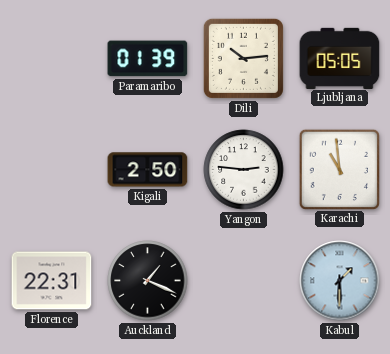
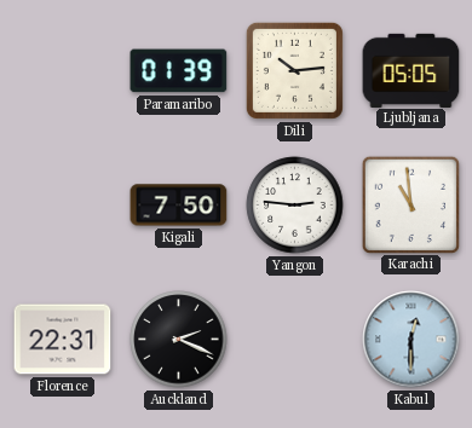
Kigali: 2:50 -> 7:50 (179, 206)
Auckland: 1:19 -> 2:19 (179, 340)
Kabul: 1:30 -> 12:30 (411, 340)
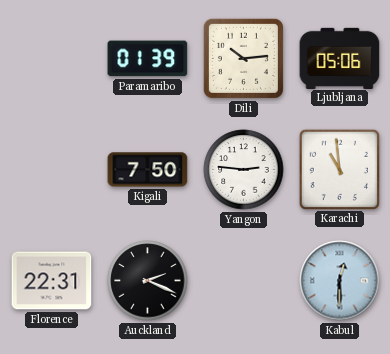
Ljubljana: 05:05 -> 05:06 (340, 58)
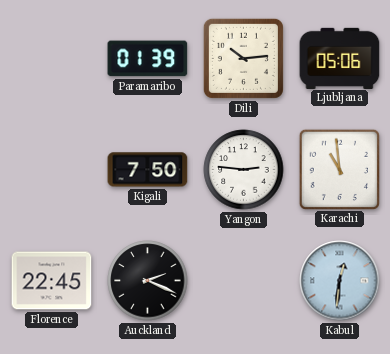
Florence: 22:31 -> 22:45 (52, 281)
Kabul: 12:30 -> 12:31 (340, 281)
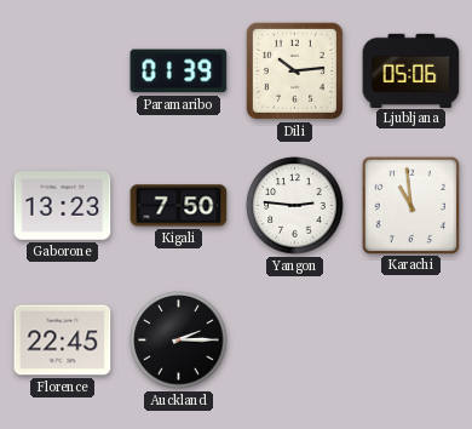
Gaborone: none -> 13:23 (63, 206)
Auckland: 2:19 -> 2:15 (179, 341)
Kabul: 12:31 -> none (340, 281)
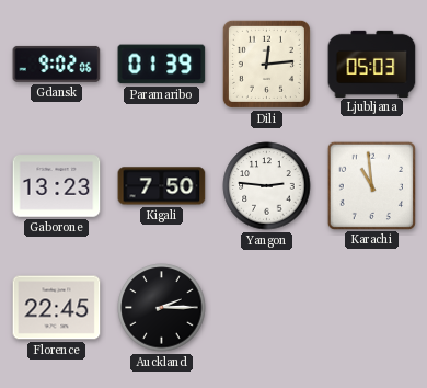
Gdansk: none -> 9:02 (57, 64)
Dili: 10:14 -> 12:14 (266, 64)
Ljubljana: 05:06 -> 05:03 (372, 64)
